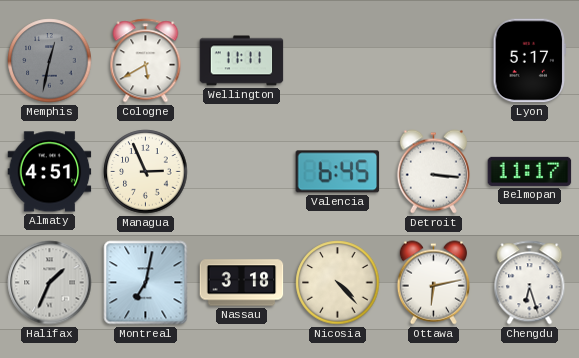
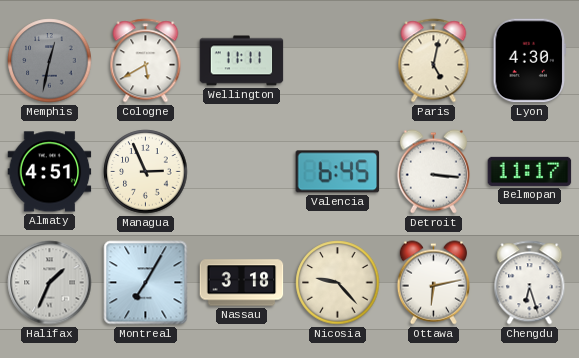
Paris: none -> 5:02 (434, 61)
Lyon: 5:17 -> 4:30 (530, 61)
Montreal: 7:02 -> 7:05 (146, 283)
Nicosia: 4:23 -> 9:23 (338, 283)
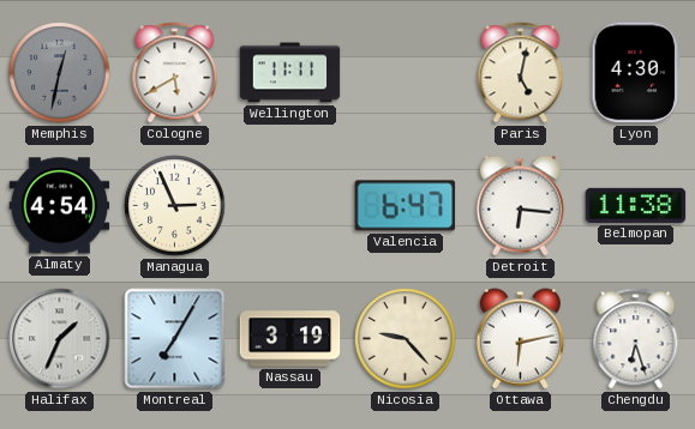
Almaty: 4:51 -> 4:54 (60, 206)
Valencia: 6:45 -> 6:47 (406, 206)
Detroit: 3:16 -> 6:16 (520, 206)
Belmopan: 11:17 -> 11:38 (636, 205)
Nassau: 3:18 -> 3:19 (290, 339)
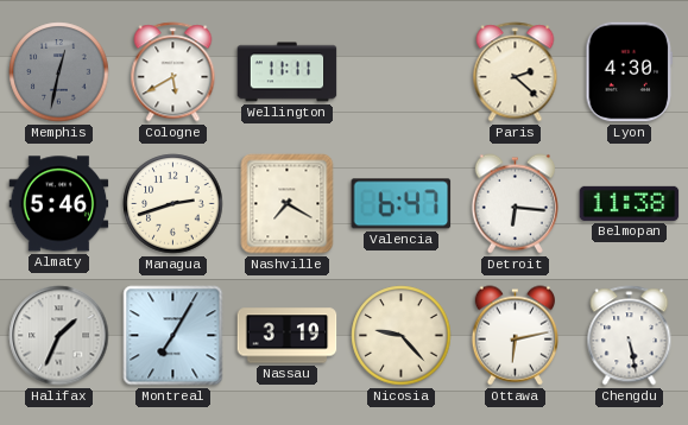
Paris: 5:02 -> 2:22 (516, 72)
Almaty: 4:54 -> 5:46 (59, 204)
Managua: 2:56 -> 2:42 (173, 204)
Nashville: none -> 7:20 (288, 204)
Chengdu: 6:27 -> 5:28 (630, 336)
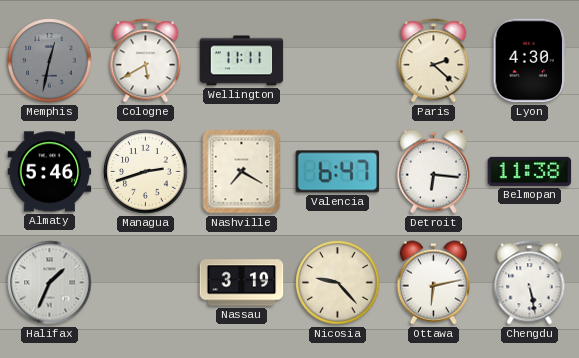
Montreal: 7:05 -> none (173, 336)
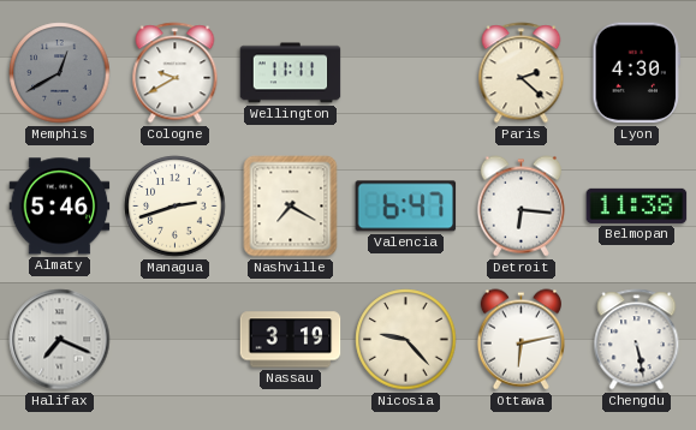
Memphis: 12:32 -> 12:40 (60, 73)
Cologne: 5:40 -> 9:40 (176, 73)
Halifax: 1:34 -> 7:19 (60, 340)
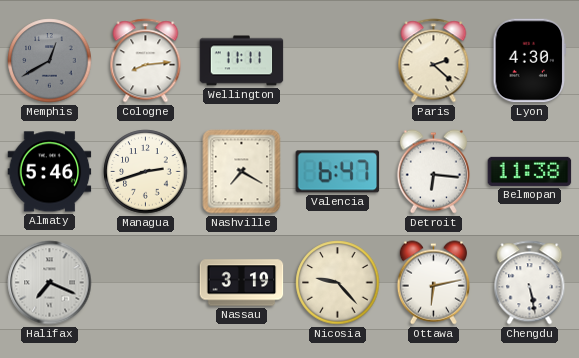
Cologne: 9:40 -> 8:14 (146, 61)
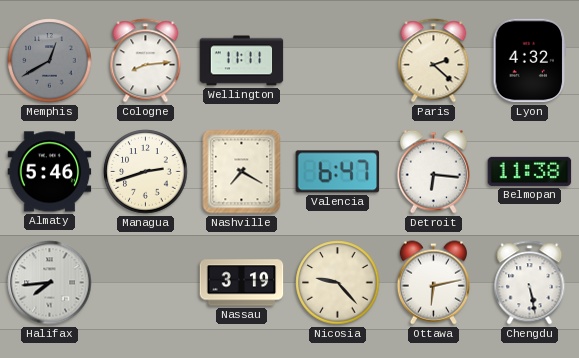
Lyon: 4:30 -> 4:32 (530, 61)
Halifax: 7:19 -> 7:44 (50, 283)
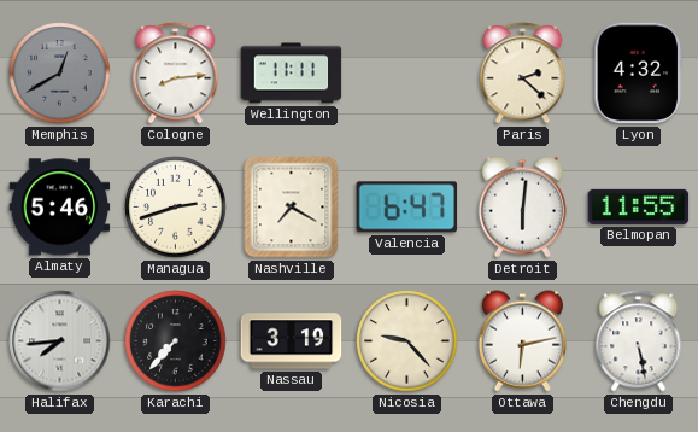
Detroit: 6:16 -> 6:01 (522, 208)
Belmopan: 11:38 -> 11:55 (639, 206)
Karachi: none -> 7:37 (176, 341)
